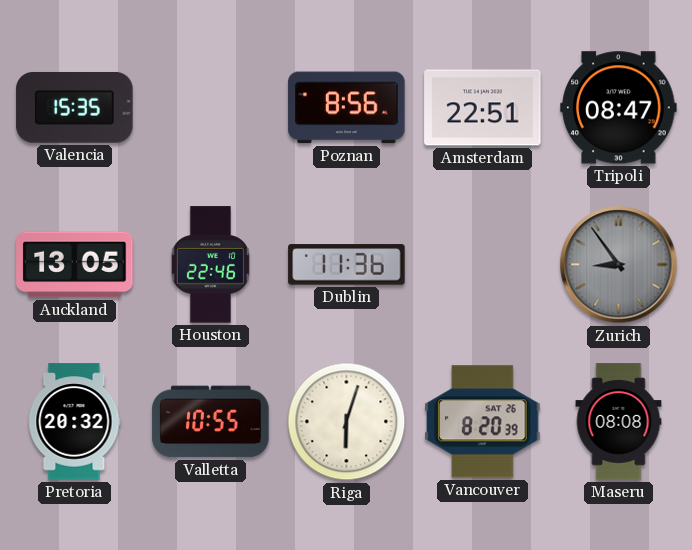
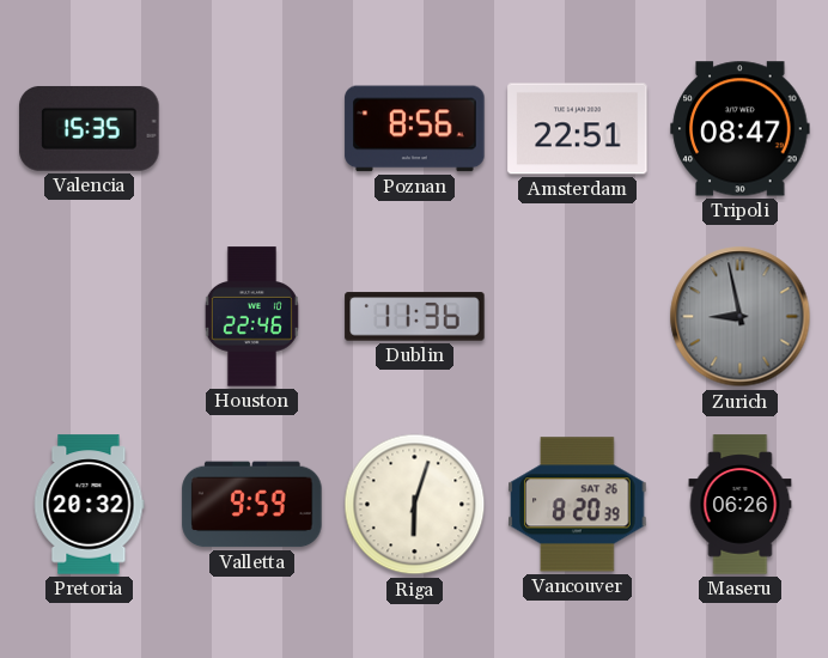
Auckland: 13:05 -> none (75, 265)
Zurich: 8:54 -> 8:58 (741, 317)
Valletta: 10:55 -> 9:59 (252, 505)
Maseru: 08:08 -> 06:26 (741, 505)
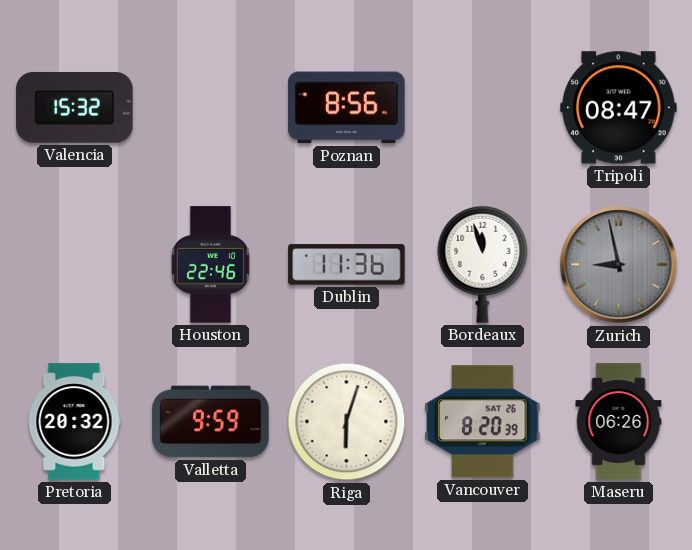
Valencia: 15:35 -> 15:32 (75, 107)
Amsterdam: 22:51 -> none (578, 129)
Bordeaux: none -> 11:57 (483, 264)
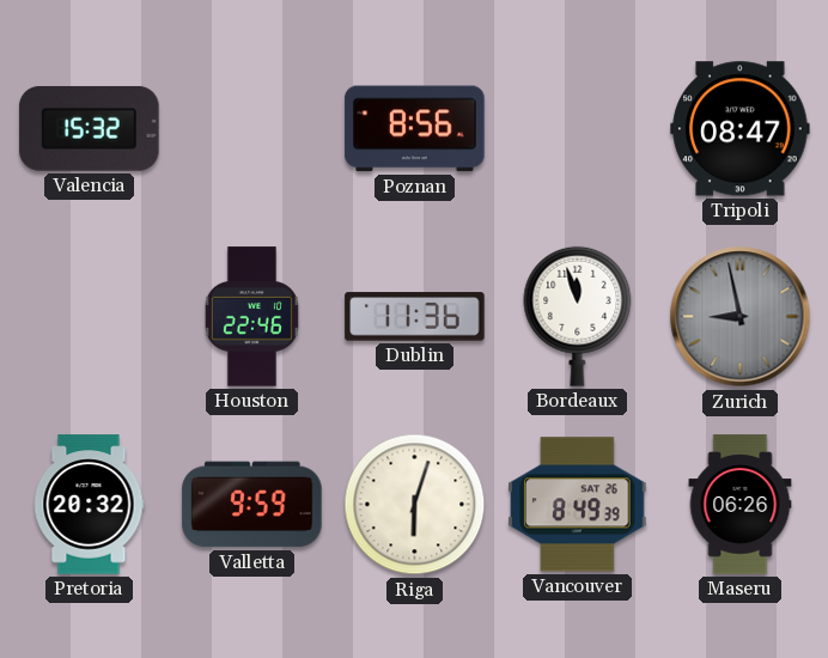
Vancouver: 8:20 -> 8:49 (578, 505)
